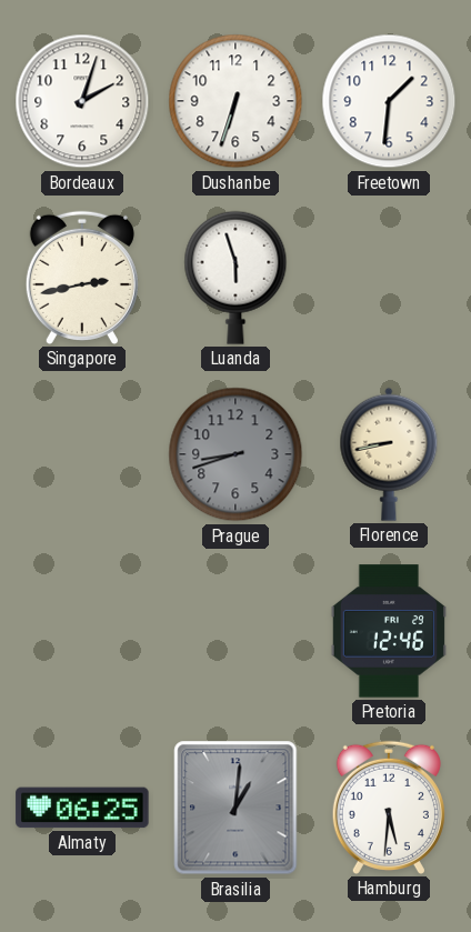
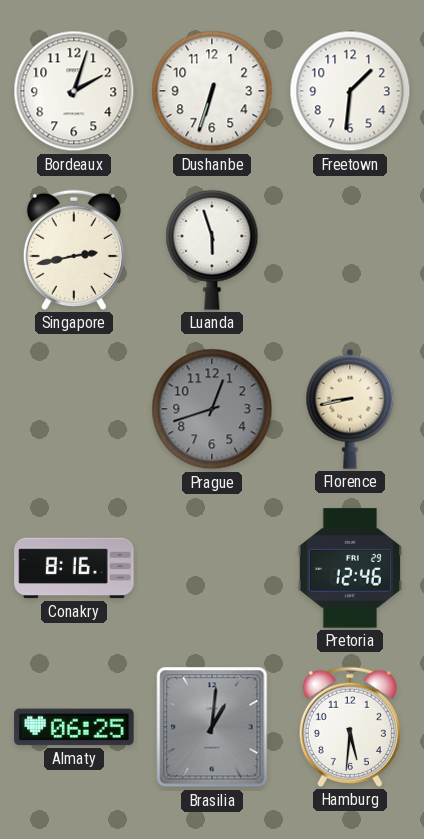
Prague: 8:42 -> 12:42 (212, 409)
Conakry: none -> 8:16 (74, 568)
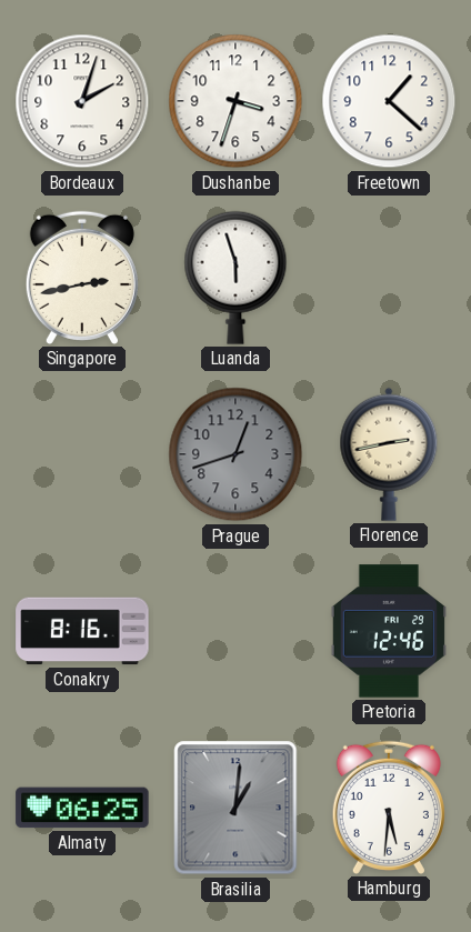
Dushanbe: 6:33 -> 3:33 (235, 101)
Freetown: 1:31 -> 1:22 (389, 101)
Florence: 8:43 -> 2:43 (389, 454)
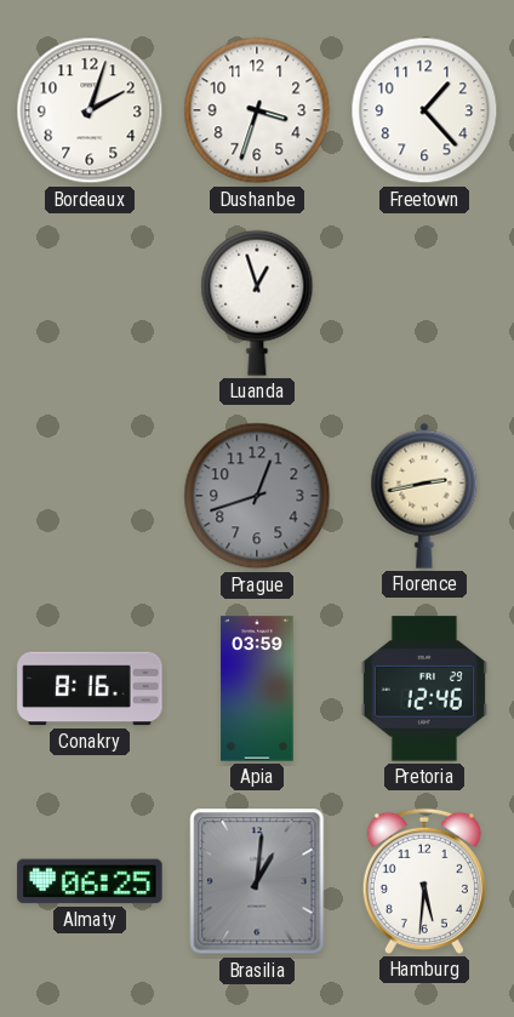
Freetown: 1:22 -> 1:23 (424, 110)
Singapore: 2:43 -> none (82, 278)
Luanda: 5:57 -> 12:57 (257, 303)
Apia: none -> 03:59 (257, 689)
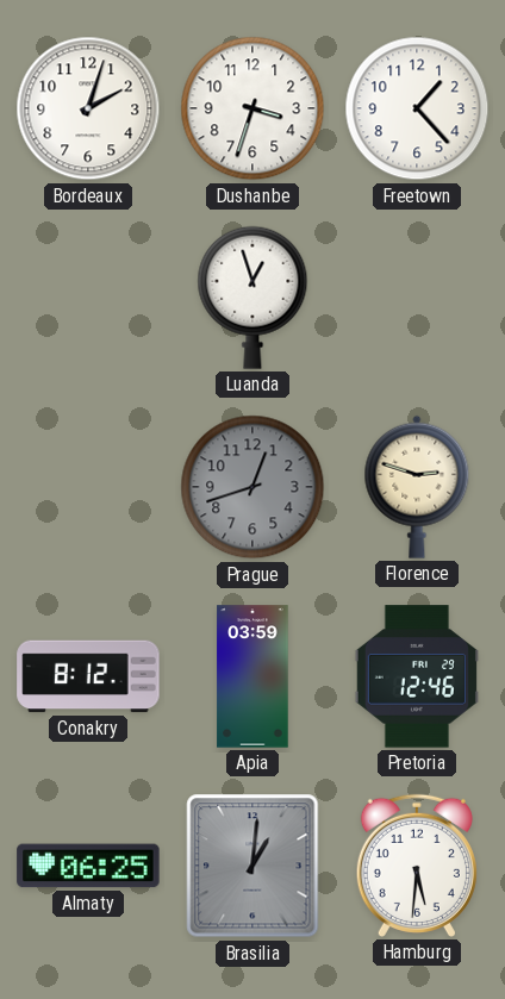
Florence: 2:43 -> 2:48 (417, 487)
Conakry: 8:16 -> 8:12 (88, 676)
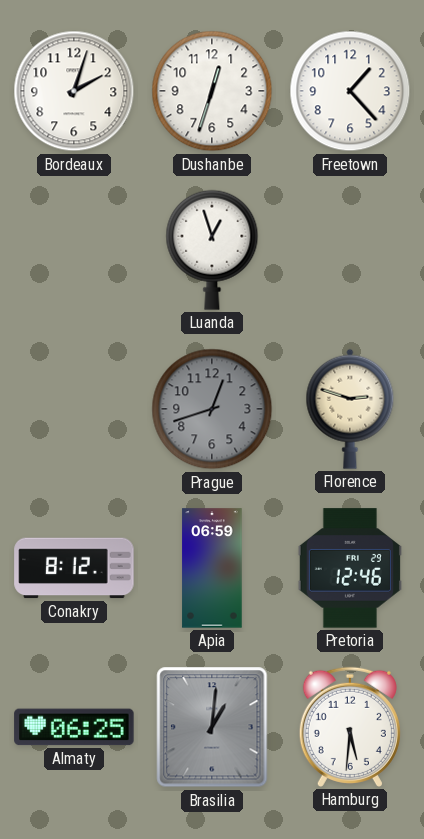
Dushanbe: 3:33 -> 12:33 (212, 91)
Apia: 03:59 -> 06:59 (212, 568)
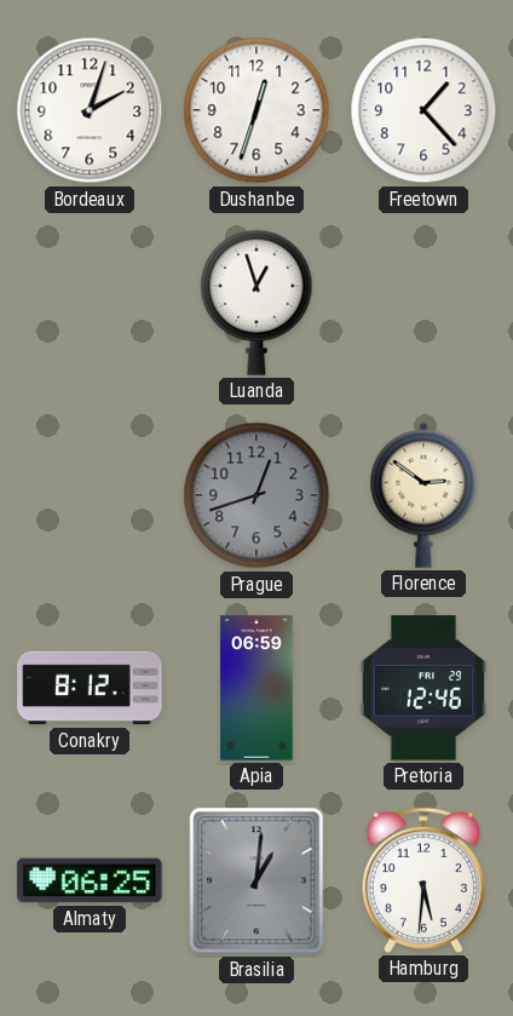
Florence: 2:48 -> 2:51 (423, 495)
